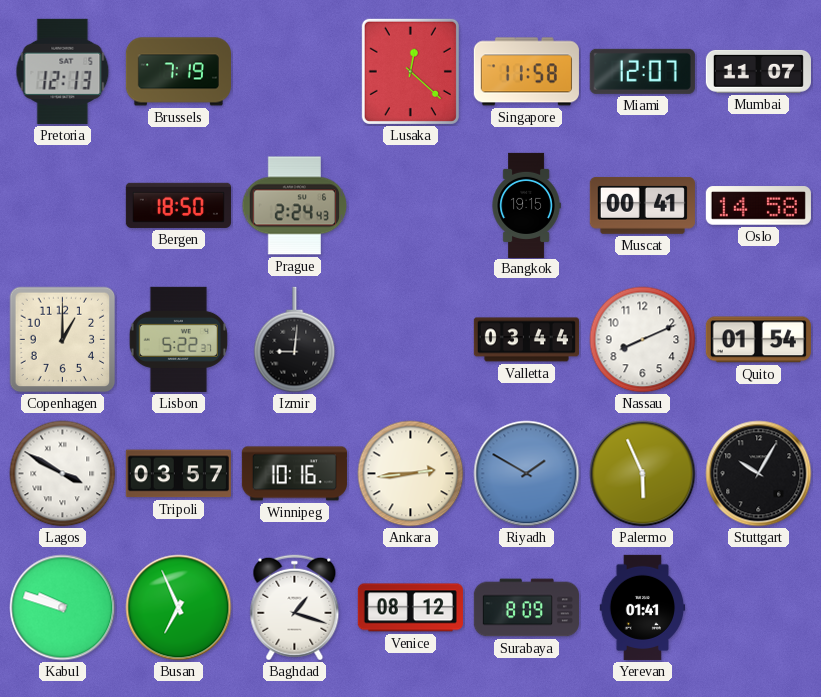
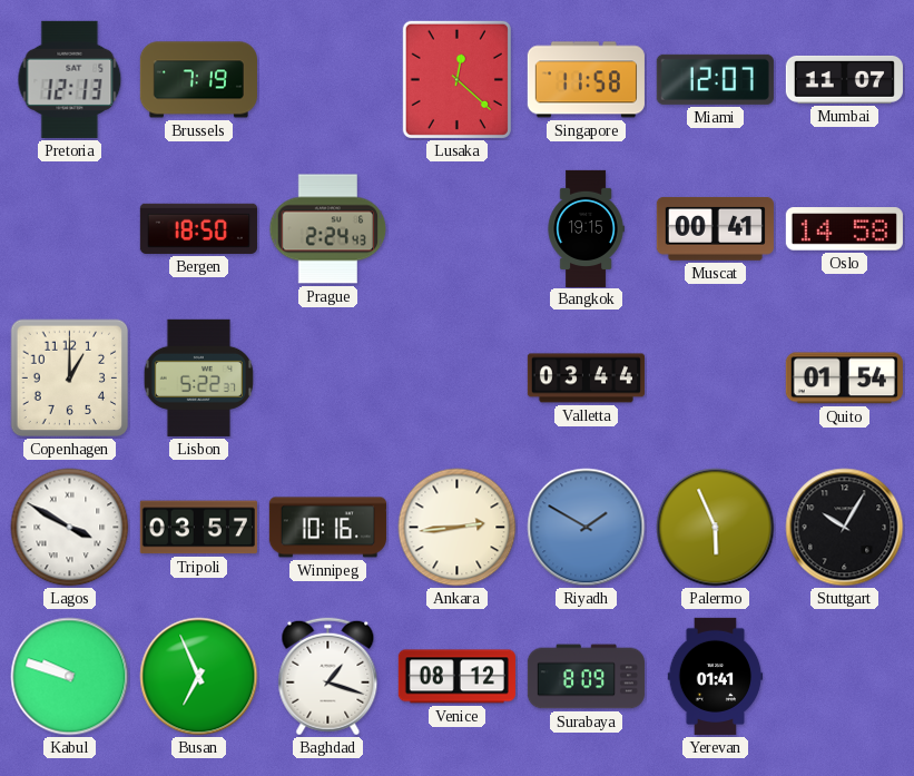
Izmir: 9:01 -> none (295, 340)
Nassau: 8:11 -> none (643, 340)
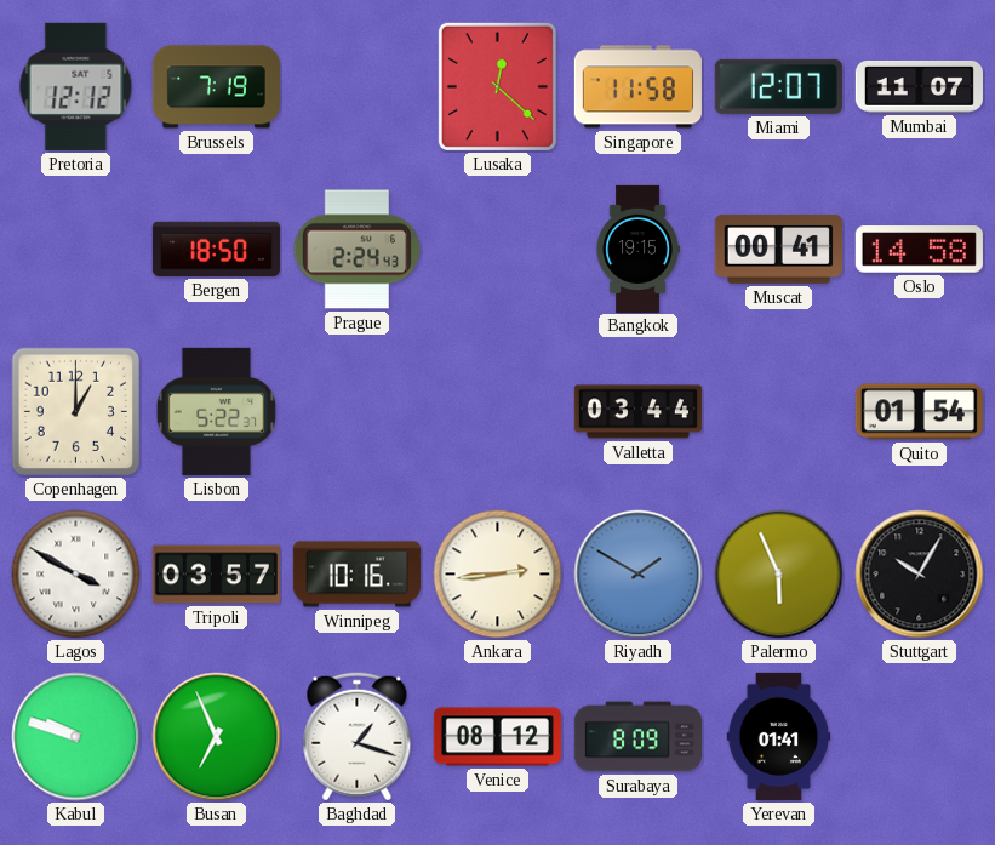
Pretoria: 12:13 -> 12:12 (76, 86)
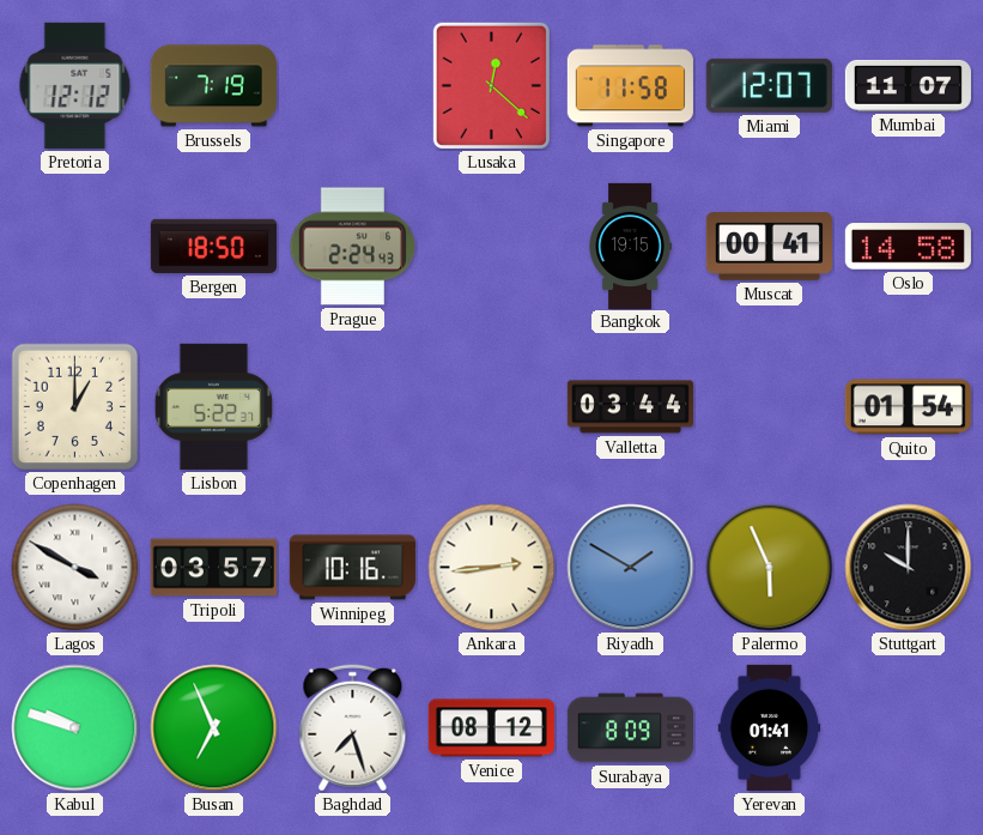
Stuttgart: 10:05 -> 10:00 (909, 568)
Baghdad: 1:18 -> 7:27 (353, 728)
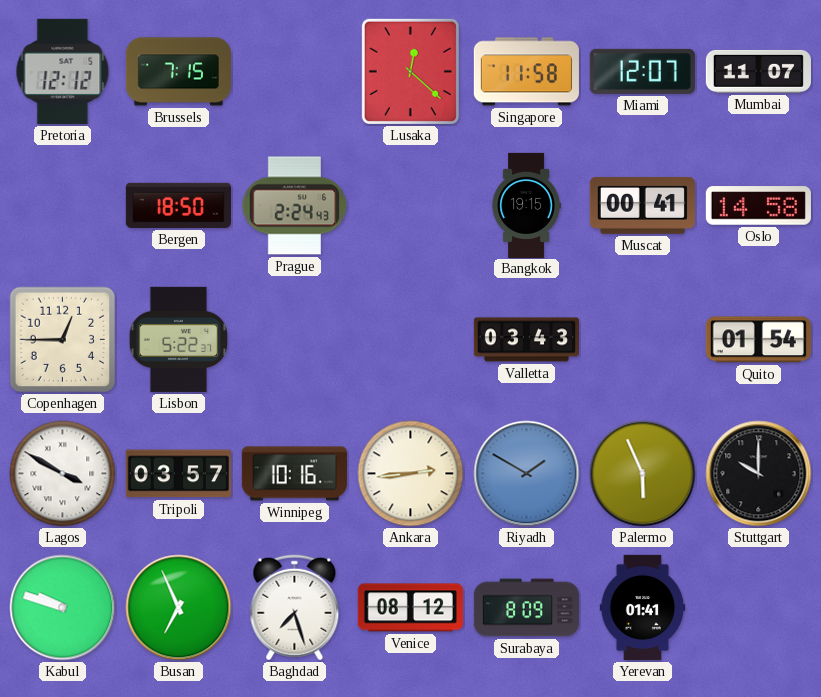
Brussels: 7:19 -> 7:15 (178, 72)
Copenhagen: 1:00 -> 12:45 (63, 340)
Valletta: 03:44 -> 03:43 (526, 340)
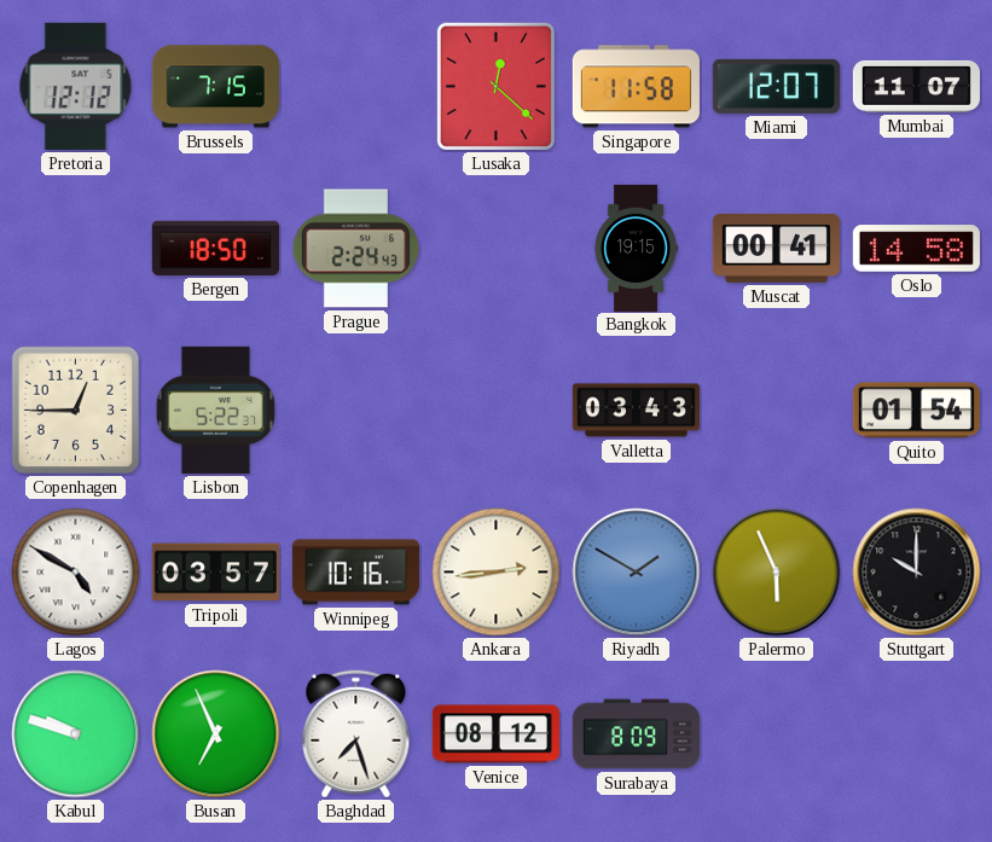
Lagos: 3:50 -> 4:50 (76, 573)
Yerevan: 01:41 -> none (643, 607)
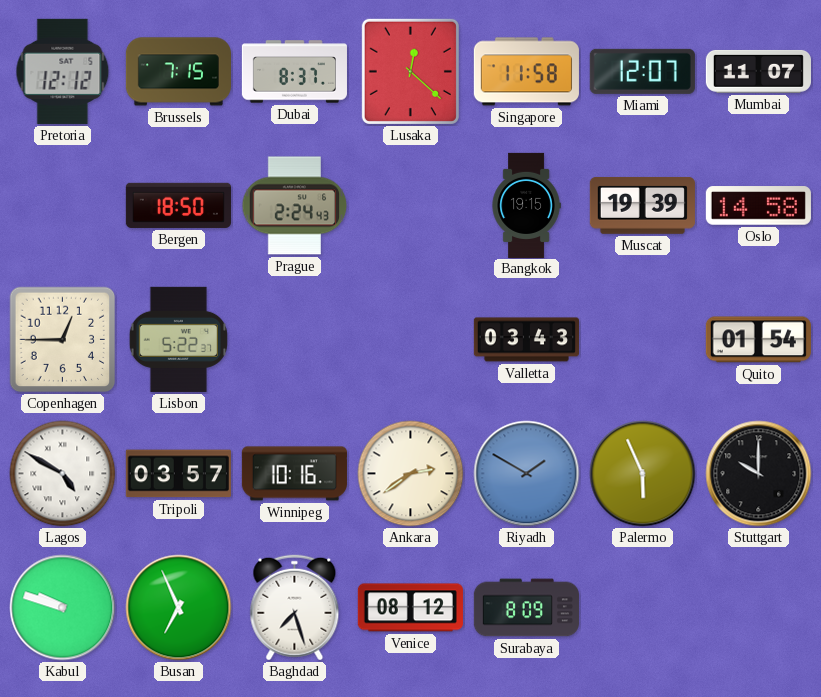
Dubai: none -> 8:37 (294, 72)
Muscat: 00:41 -> 19:39 (642, 205)
Ankara: 2:44 -> 2:39 (411, 474)
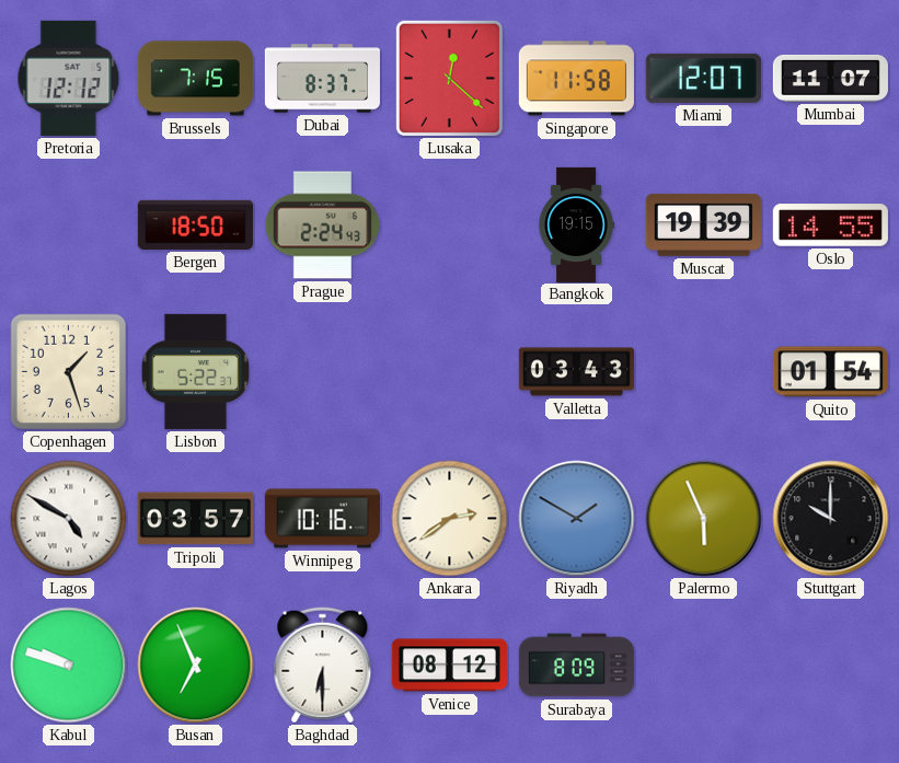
Oslo: 14:58 -> 14:55 (830, 226)
Copenhagen: 12:45 -> 1:27 (69, 372)
Baghdad: 7:27 -> 6:30 (323, 666)
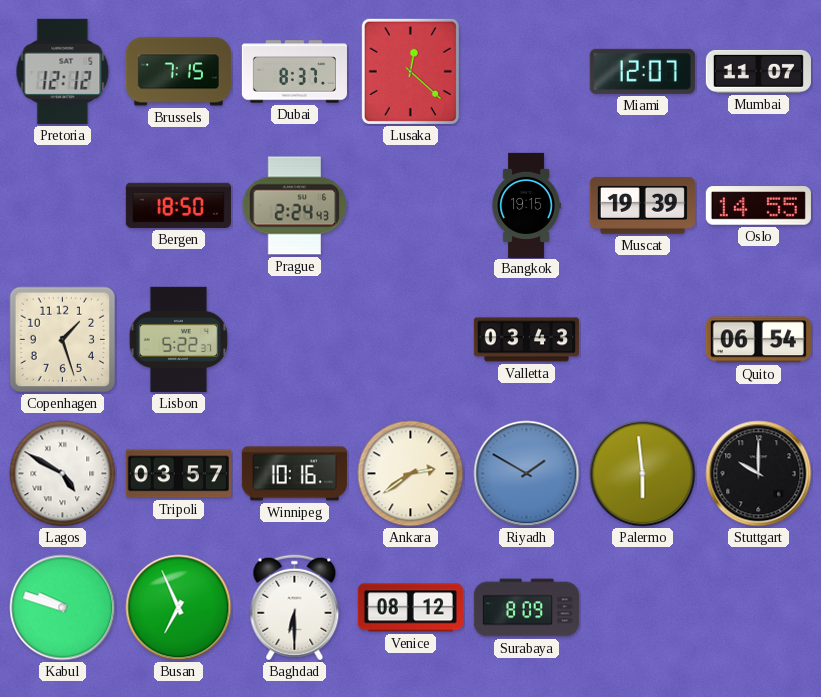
Singapore: 11:58 -> none (576, 79)
Quito: 01:54 -> 06:54 (758, 340)
Palermo: 5:56 -> 5:59 (643, 474)
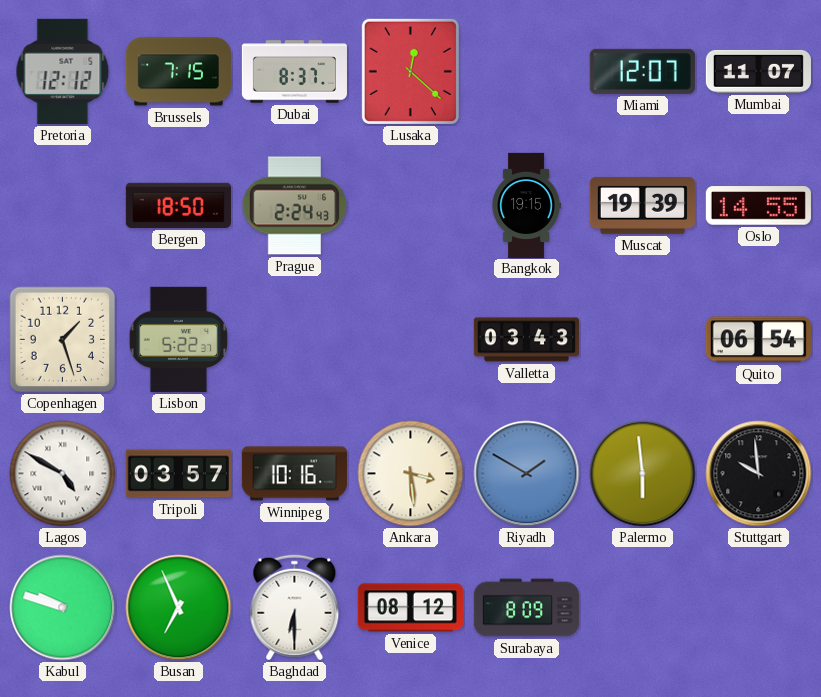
Ankara: 2:39 -> 3:29 (411, 474)
Stuttgart: 10:00 -> 9:59 (759, 474)
